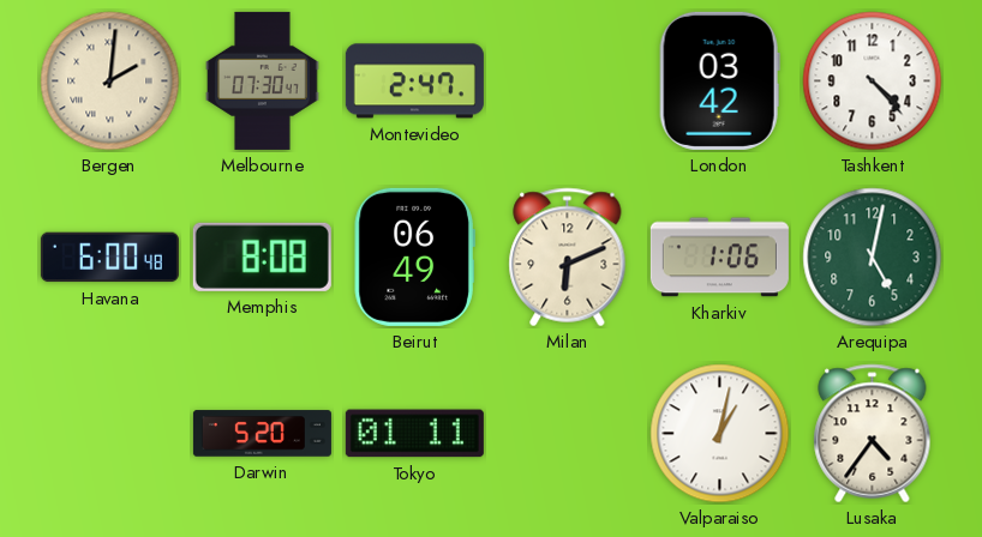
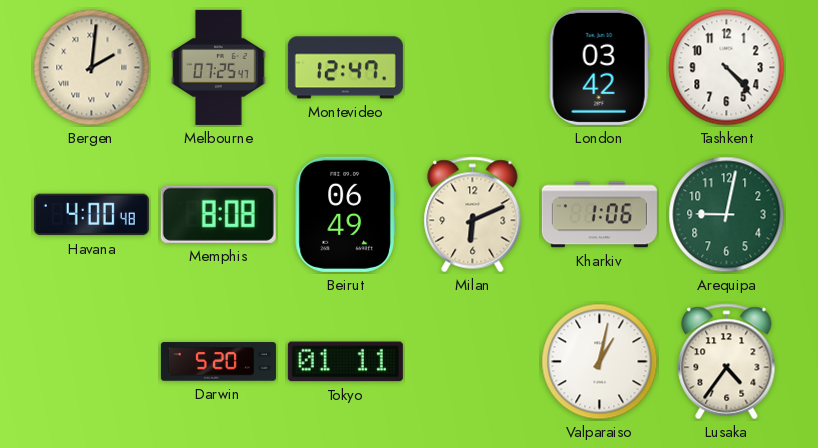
Melbourne: 07:30 -> 07:25 (219, 67)
Montevideo: 2:47 -> 12:47 (345, 68)
Havana: 6:00 -> 4:00 (91, 215)
Arequipa: 5:02 -> 9:02 (727, 215)
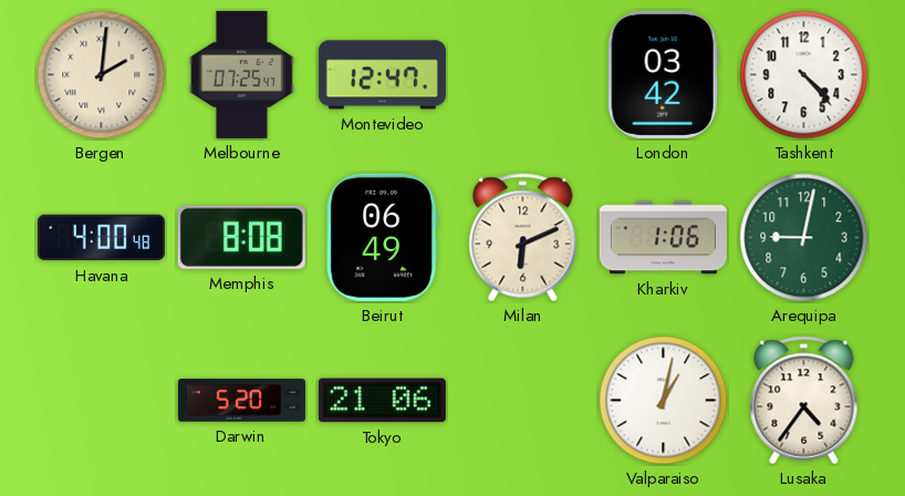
Tokyo: 01:11 -> 21:06 (382, 401)
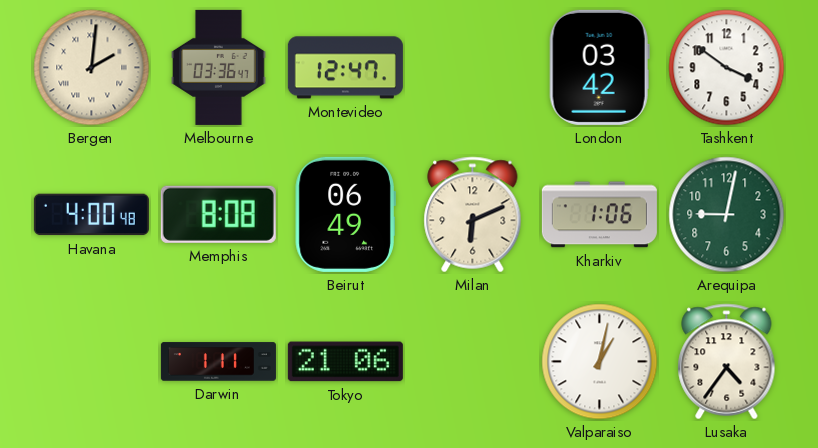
Melbourne: 07:25 -> 03:36 (219, 67)
Tashkent: 4:23 -> 3:51 (727, 68)
Darwin: 5:20 -> 1:11 (218, 362)
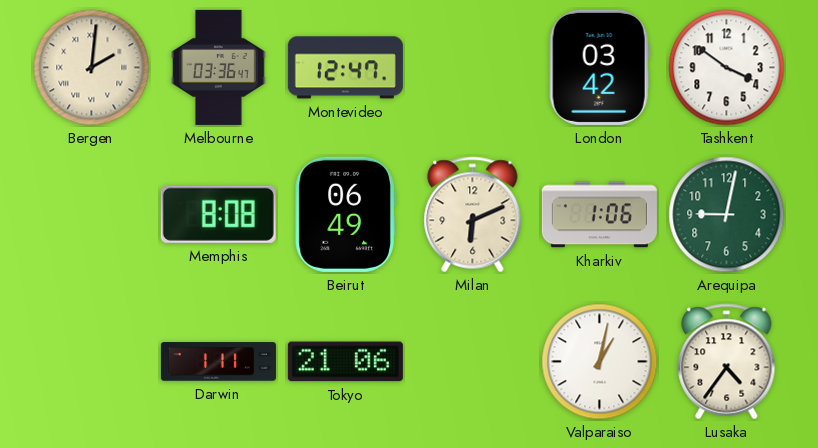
Havana: 4:00 -> none (91, 215)
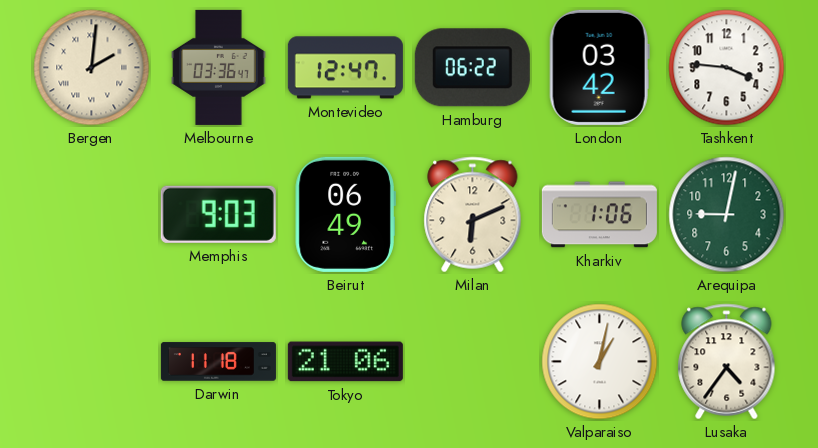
Hamburg: none -> 06:22 (472, 68)
Tashkent: 3:51 -> 3:46 (727, 68)
Memphis: 8:08 -> 9:03 (218, 214)
Darwin: 1:11 -> 11:18 (218, 362)
